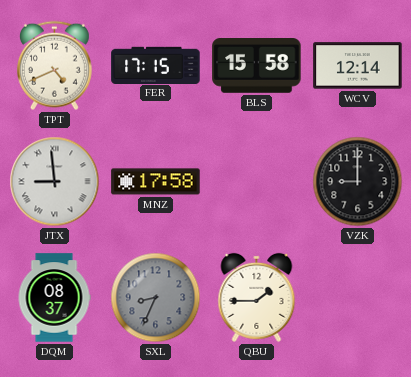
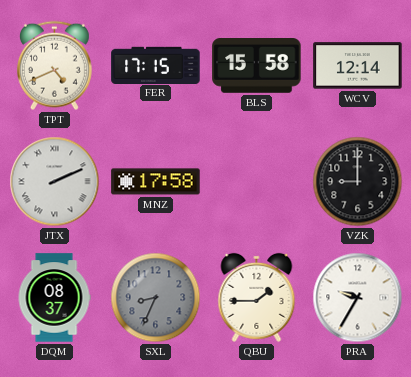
JTX: 8:59 -> 2:11 (55, 182)
PRA: none -> 9:35 (358, 298)
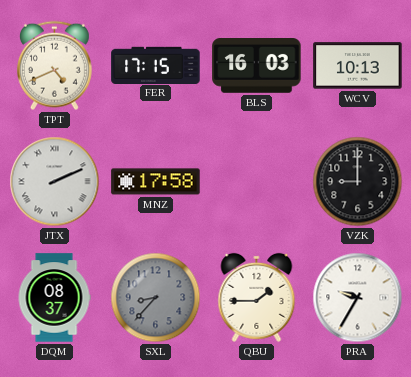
BLS: 15:58 -> 16:03 (257, 66)
WCV: 12:14 -> 10:13 (358, 66)
SXL: 8:34 -> 8:37 (156, 298)
